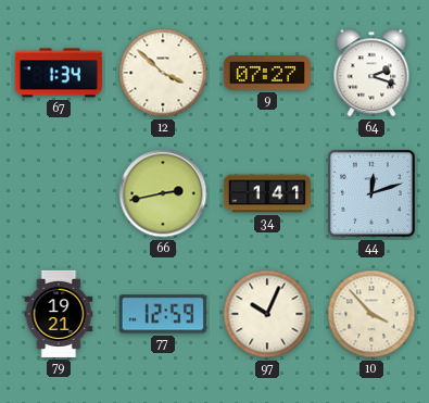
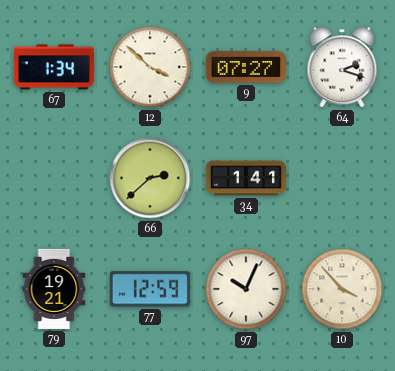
66: 2:43 -> 2:38 (150, 178)
44: 12:12 -> none (373, 194)
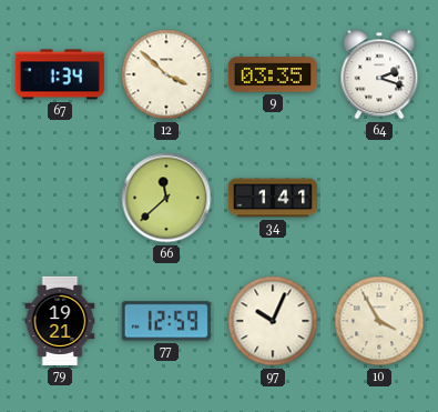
9: 07:27 -> 03:35 (273, 74)
66: 2:38 -> 11:38 (166, 198)
10: 3:53 -> 3:55 (379, 321)
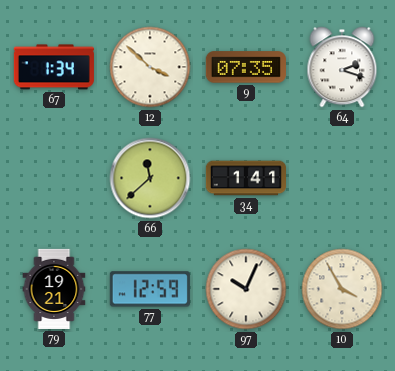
9: 03:35 -> 07:35 (246, 67)
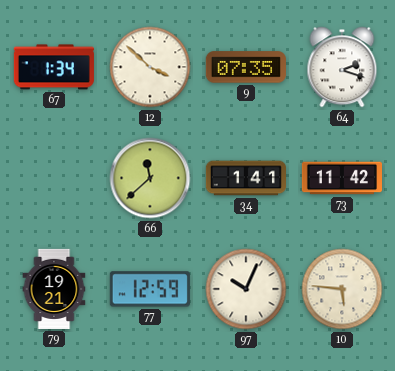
73: none -> 11:42 (341, 178)
10: 3:55 -> 5:46 (342, 289)
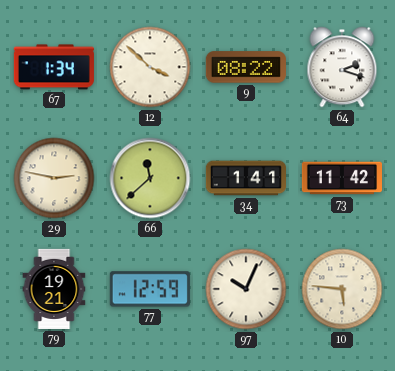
9: 07:35 -> 08:22 (246, 67)
29: none -> 2:47 (54, 178)
